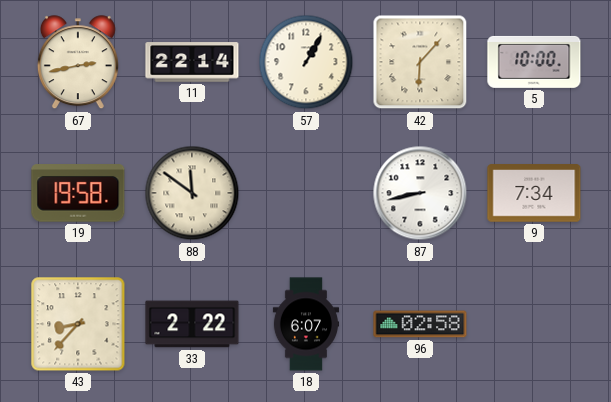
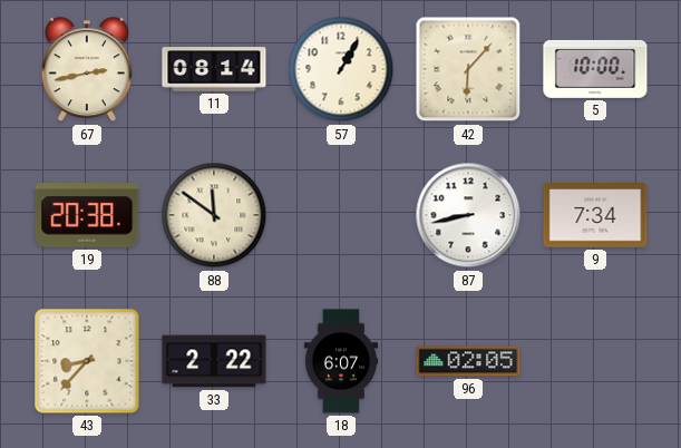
11: 22:14 -> 08:14 (214, 69)
19: 19:58 -> 20:38 (87, 215)
96: 02:58 -> 02:05 (468, 361)
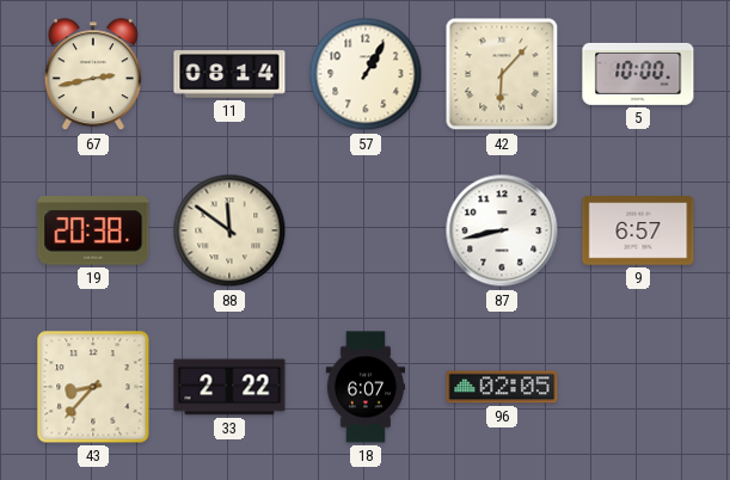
9: 7:34 -> 6:57 (638, 230)
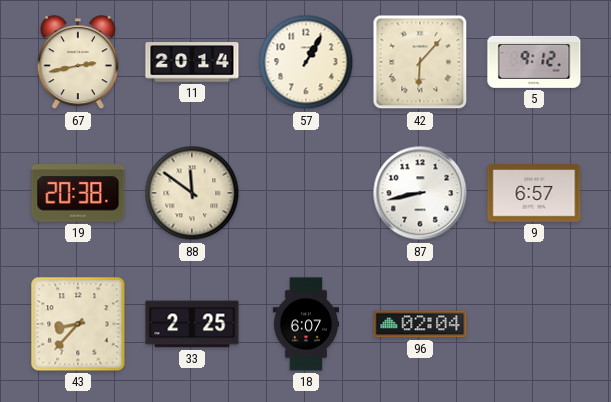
11: 08:14 -> 20:14 (192, 62)
5: 10:00 -> 9:12 (534, 62)
33: 2:22 -> 2:25 (192, 324)
96: 02:05 -> 02:04 (420, 324)
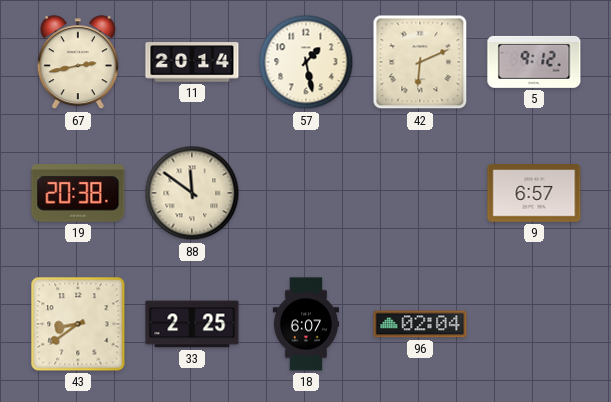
57: 1:05 -> 1:28 (306, 62)
42: 6:07 -> 6:11 (420, 62)
87: 8:43 -> none (420, 193)
43: 8:37 -> 8:39 (78, 324)
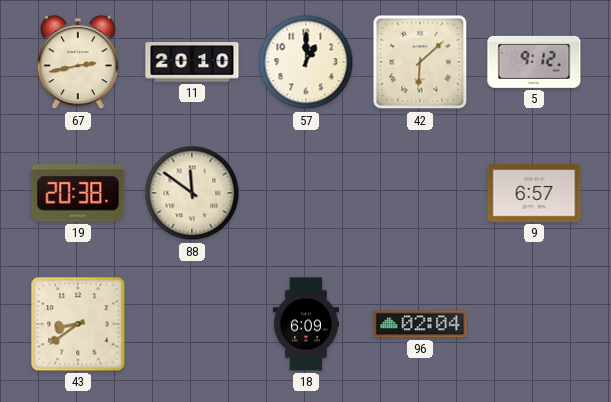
11: 20:14 -> 20:10 (192, 62)
57: 1:28 -> 1:00 (306, 62)
42: 6:11 -> 6:08 (420, 62)
33: 2:25 -> none (192, 324)
18: 6:07 -> 6:09 (305, 324)
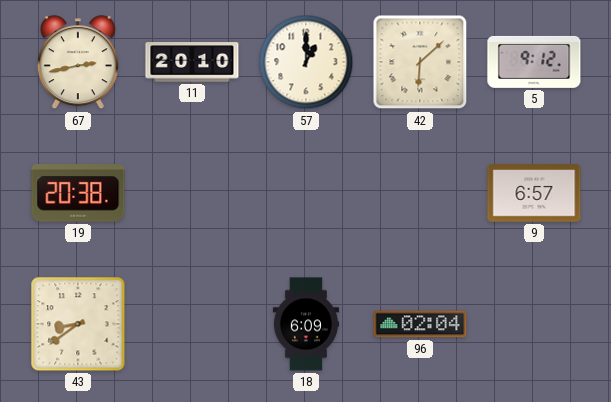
88: 11:51 -> none (192, 193)
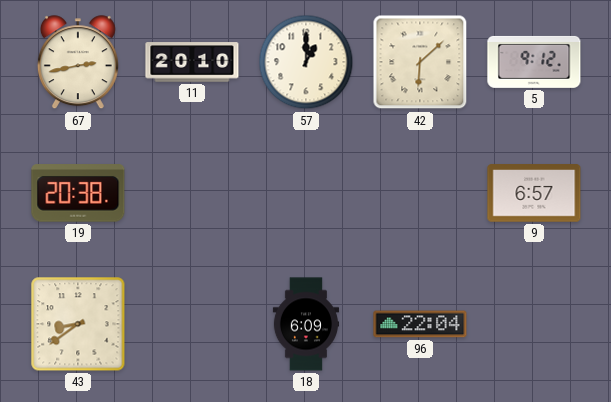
96: 02:04 -> 22:04 (420, 324)
